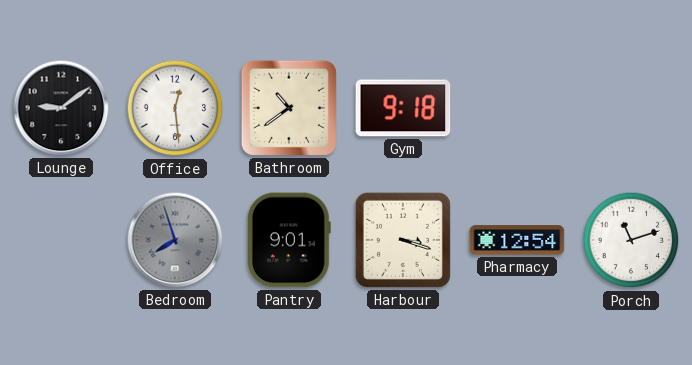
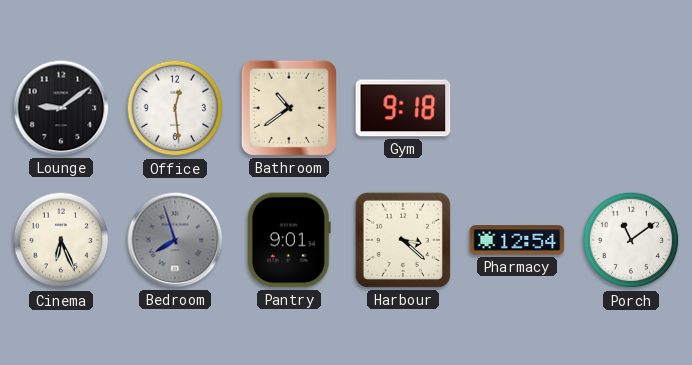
Cinema: none -> 6:26 (61, 240)
Harbour: 3:18 -> 3:22 (403, 240)
Porch: 11:12 -> 11:09 (631, 240)
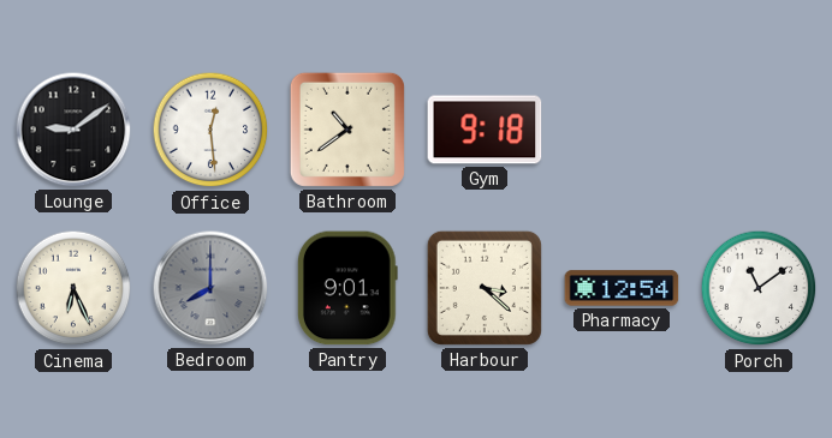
Bedroom: 7:57 -> 8:00 (210, 288)
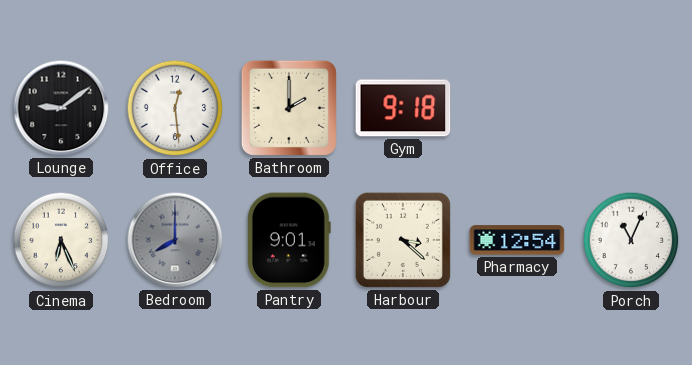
Bathroom: 10:39 -> 2:00 (289, 108)
Porch: 11:09 -> 11:04 (631, 240)
